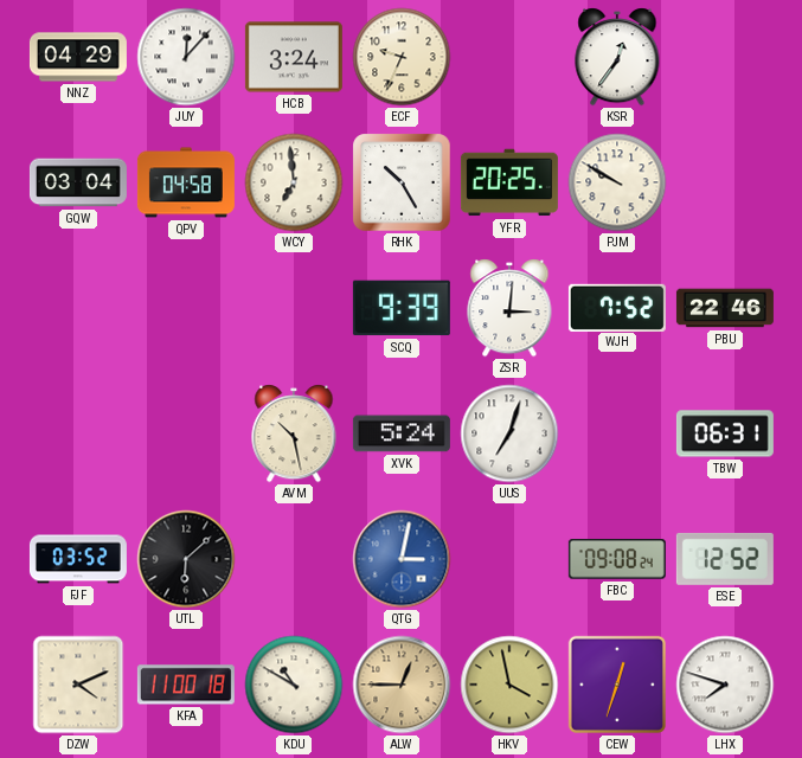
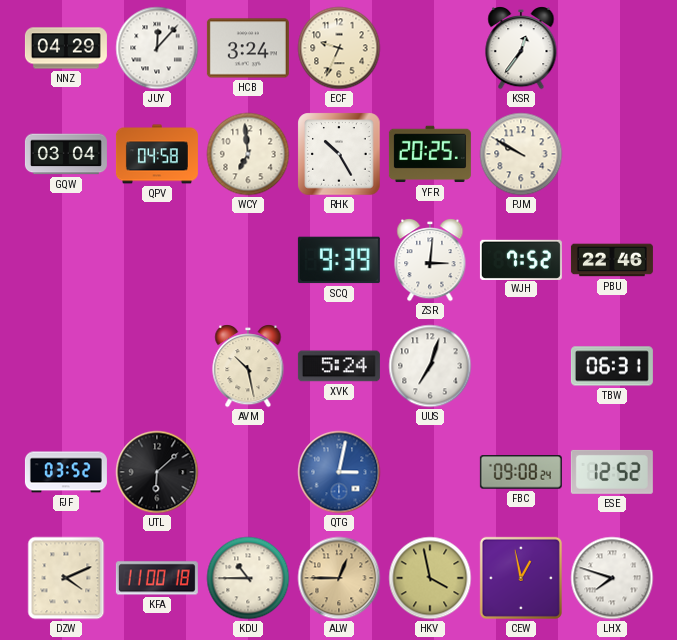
KDU: 10:50 -> 10:45 (248, 578)
CEW: 12:33 -> 12:58 (521, 578)
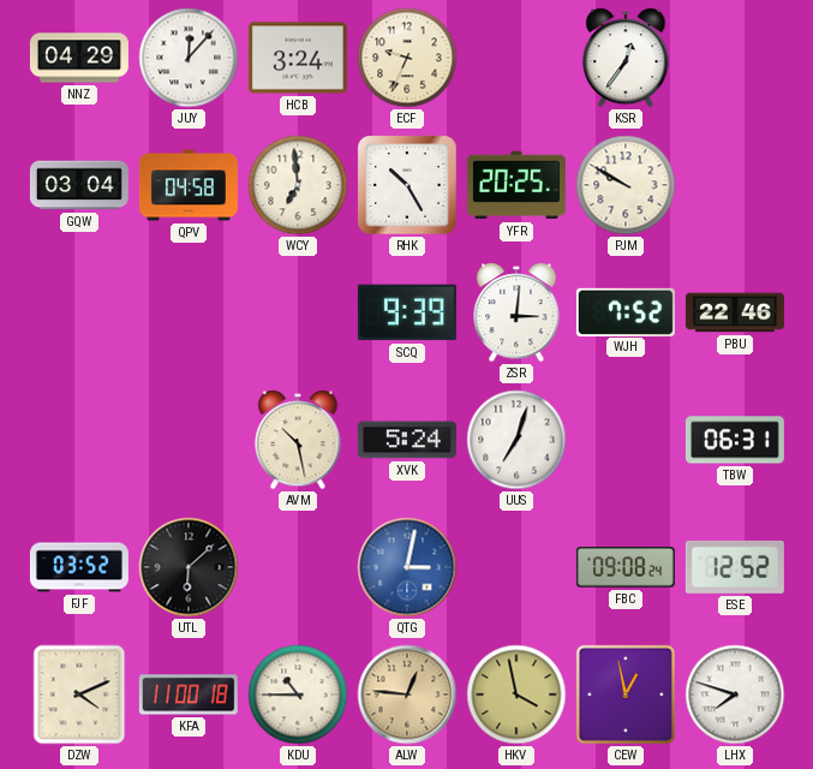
ALW: 12:45 -> 12:46 (407, 695)
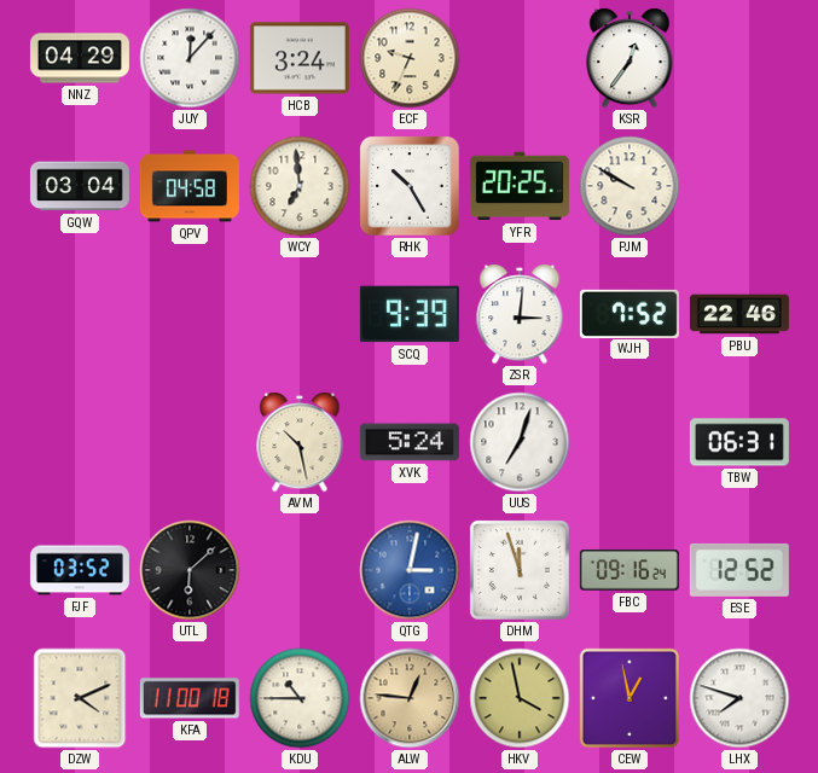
DHM: none -> 11:57 (520, 570)
FBC: 09:08 -> 09:16 (630, 570)
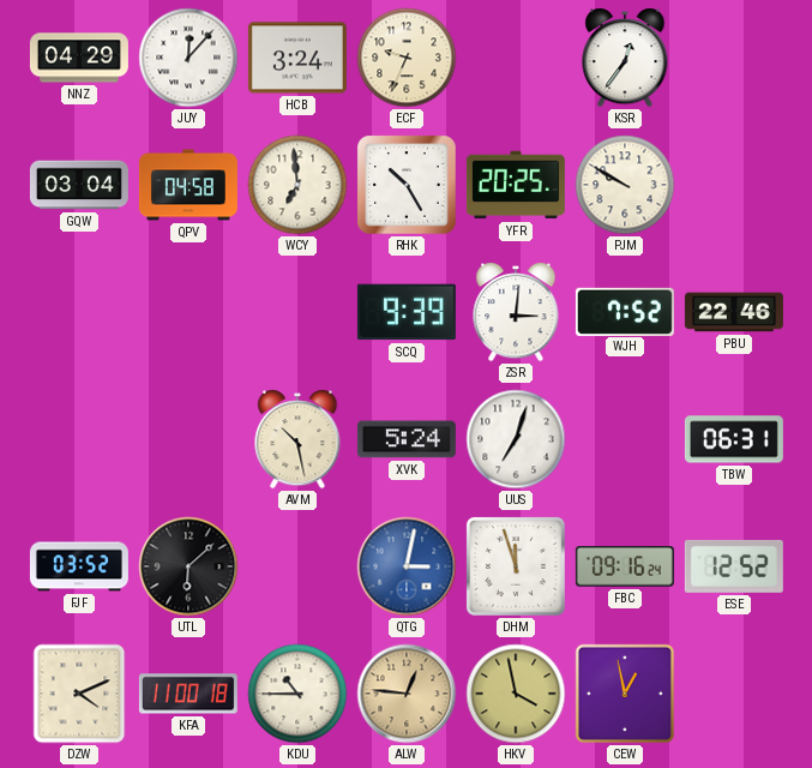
LHX: 7:48 -> none (739, 698)
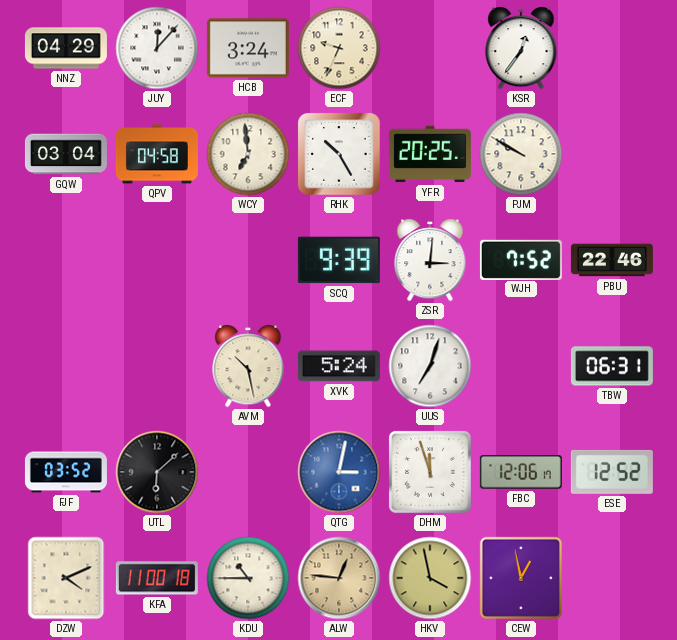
FBC: 09:16 -> 12:06 (521, 472)
